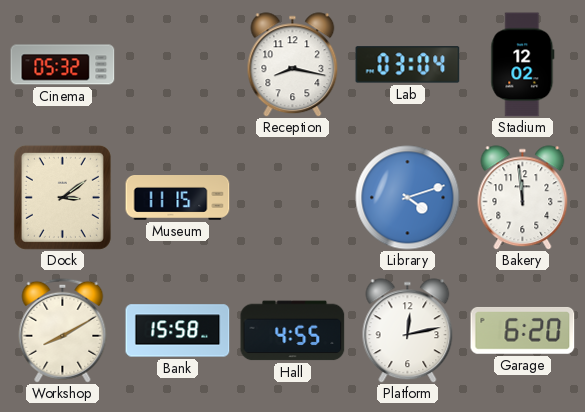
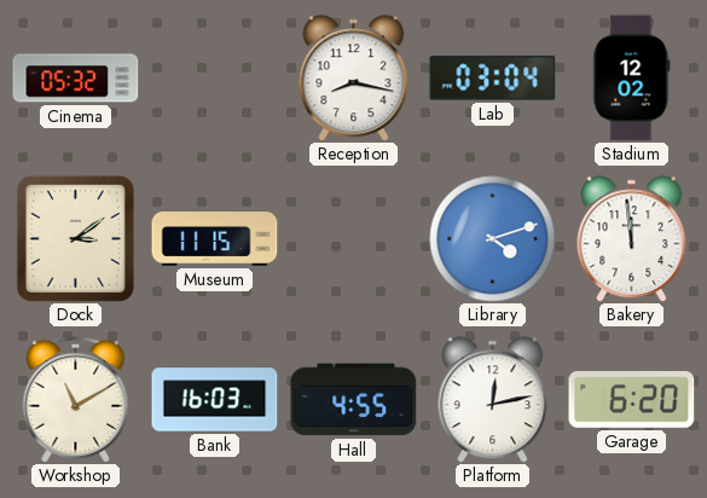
Workshop: 8:10 -> 11:10 (76, 399)
Bank: 15:58 -> 16:03 (215, 400)
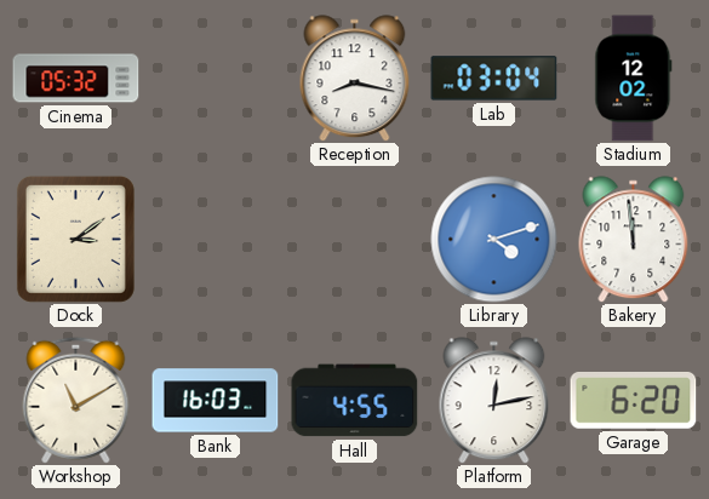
Museum: 11:15 -> none (215, 239)
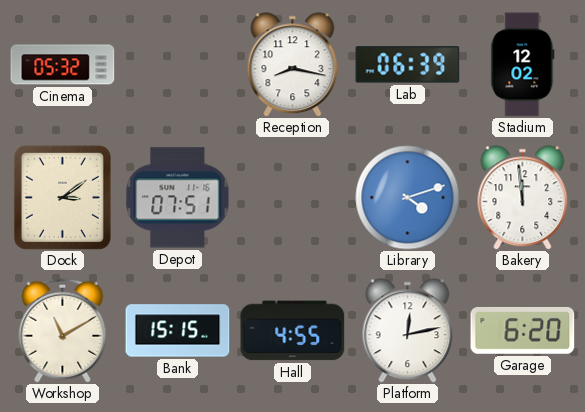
Lab: 03:04 -> 06:39 (408, 65)
Depot: none -> 07:51 (178, 198)
Bank: 16:03 -> 15:15 (178, 331)
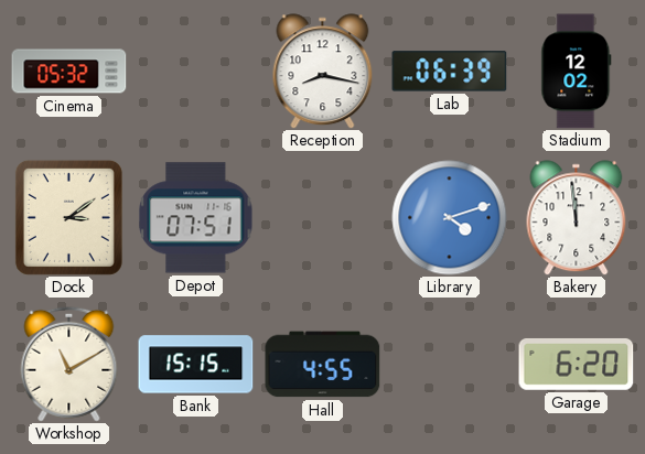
Platform: 12:13 -> none (408, 331)
